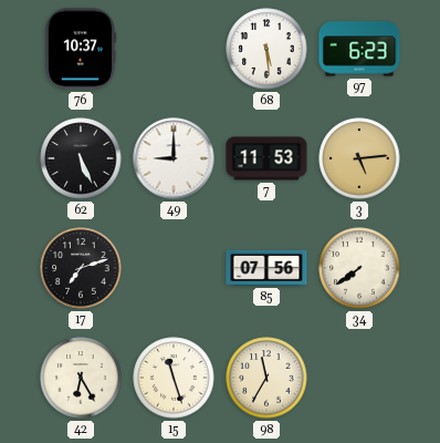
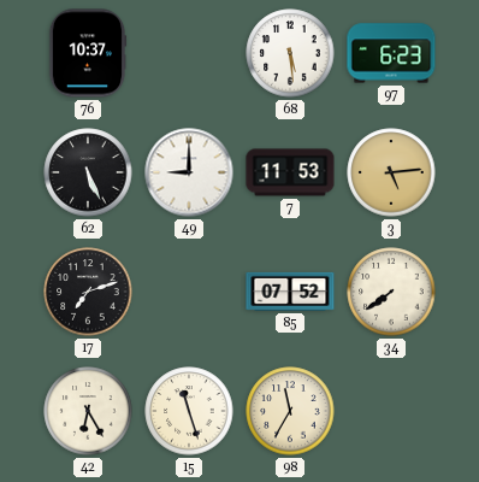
85: 07:56 -> 07:52 (290, 292)
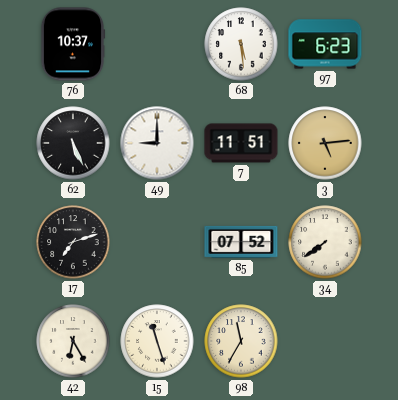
7: 11:53 -> 11:51 (241, 143)
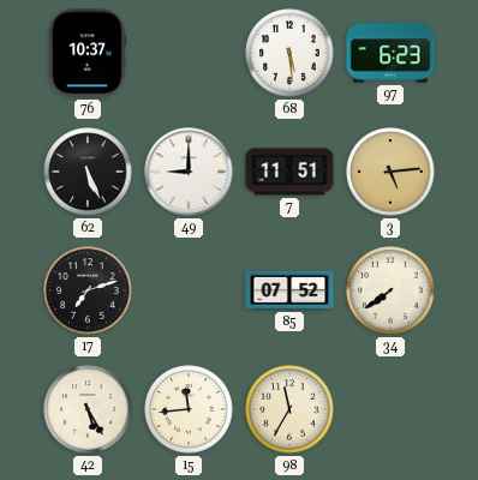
42: 6:25 -> 5:25 (88, 409)
15: 11:27 -> 11:44 (189, 409)
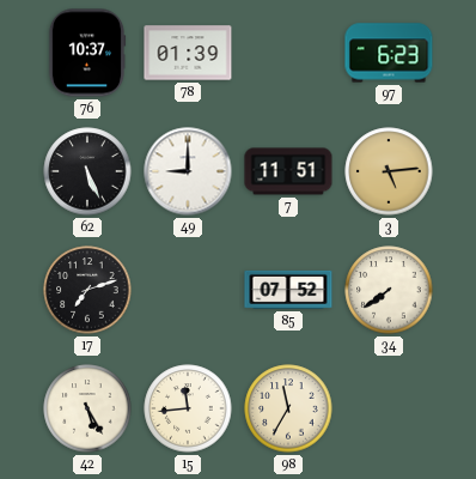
78: none -> 01:39 (188, 53)
68: 5:29 -> none (289, 53)
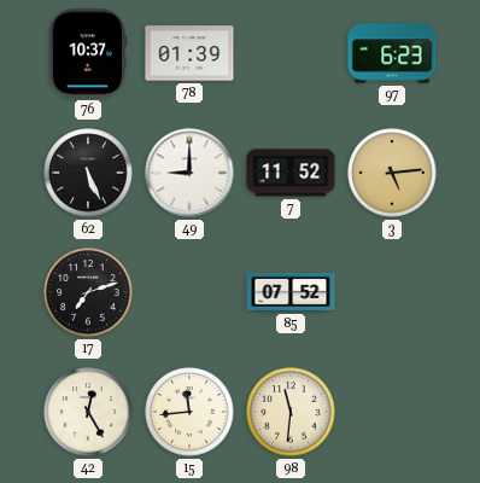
7: 11:51 -> 11:52 (291, 173)
34: 7:39 -> none (389, 290)
42: 5:25 -> 12:25 (88, 412)
98: 11:35 -> 11:31 (291, 412)
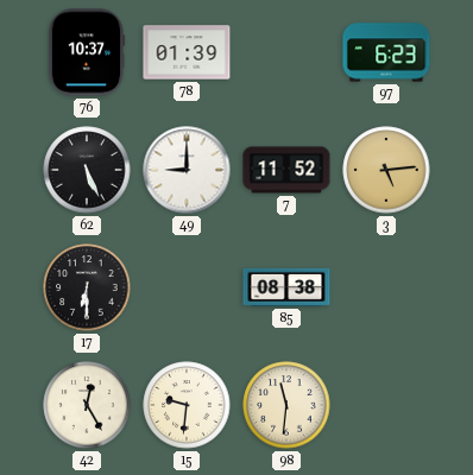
17: 7:12 -> 6:30 (87, 287)
85: 07:52 -> 08:38 (286, 287)
15: 11:44 -> 9:31 (187, 405)
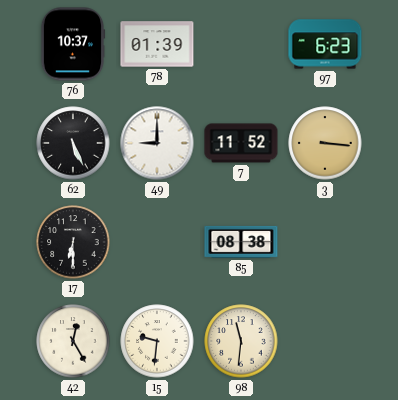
3: 5:14 -> 3:16 (325, 143)
